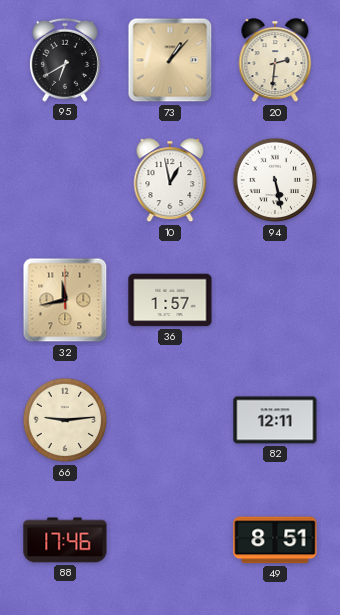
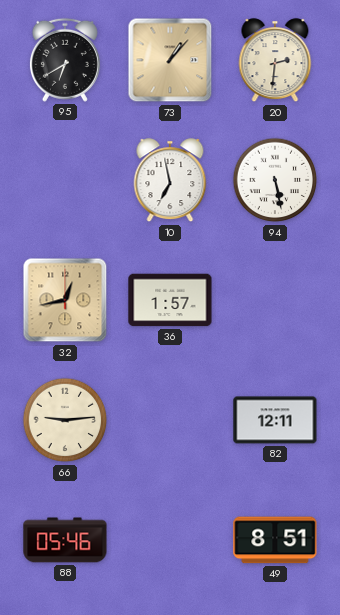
10: 12:58 -> 6:58 (170, 181)
32: 11:43 -> 12:43 (65, 300)
88: 17:46 -> 05:46 (65, 540)
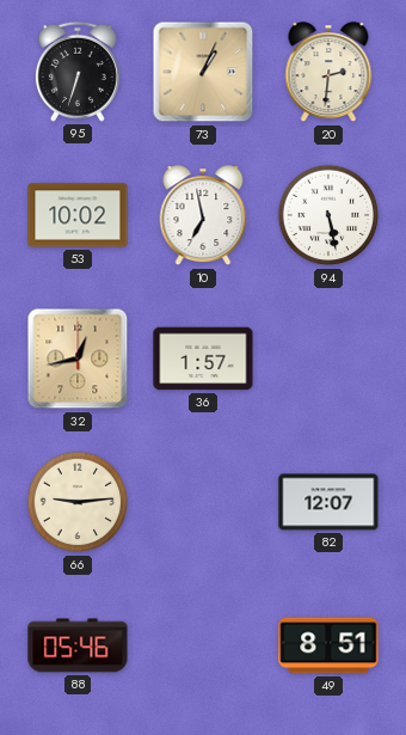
95: 6:40 -> 6:33 (78, 72)
73: 1:07 -> 1:04 (203, 72)
53: none -> 10:02 (78, 215)
82: 12:11 -> 12:07 (328, 502)
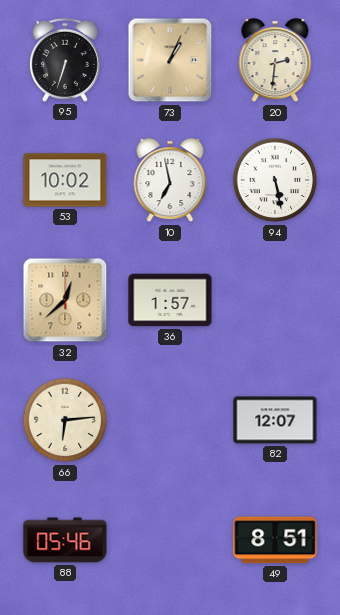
32: 12:43 -> 12:38 (65, 300)
66: 9:14 -> 6:14 (65, 420)
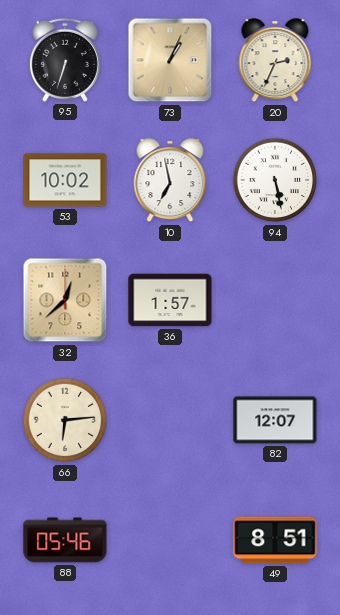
20: 2:31 -> 2:34 (275, 61)
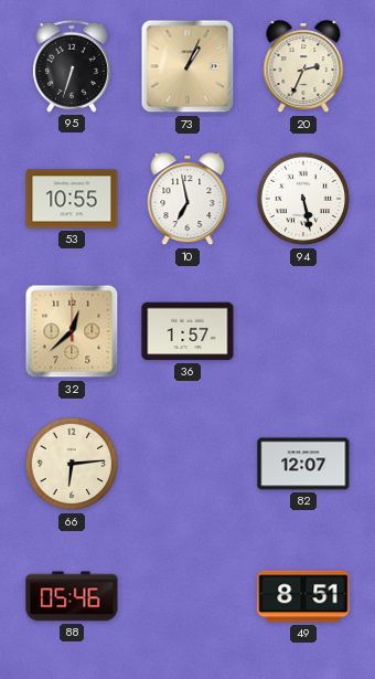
53: 10:02 -> 10:55 (72, 199)
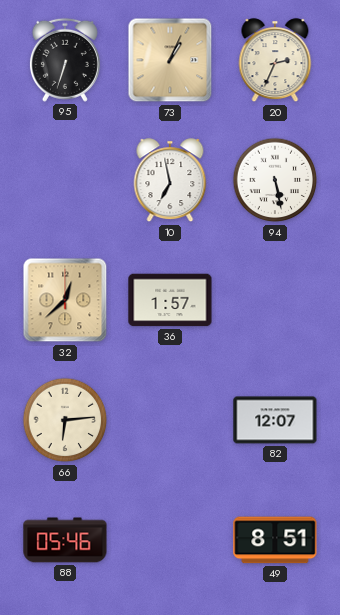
53: 10:55 -> none (72, 199)
